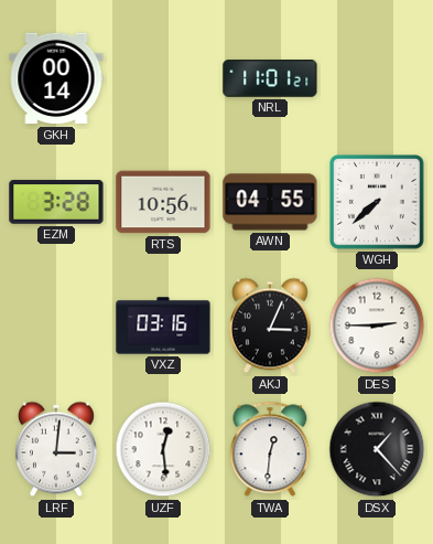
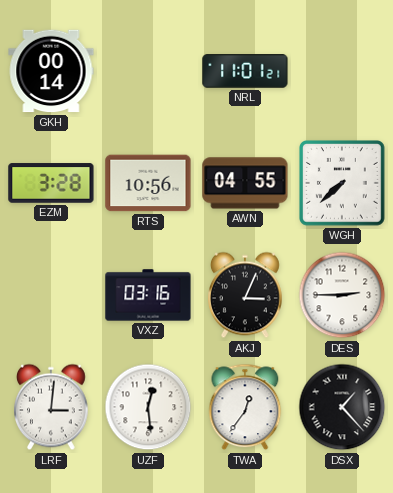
TWA: 12:31 -> 12:36 (245, 407)
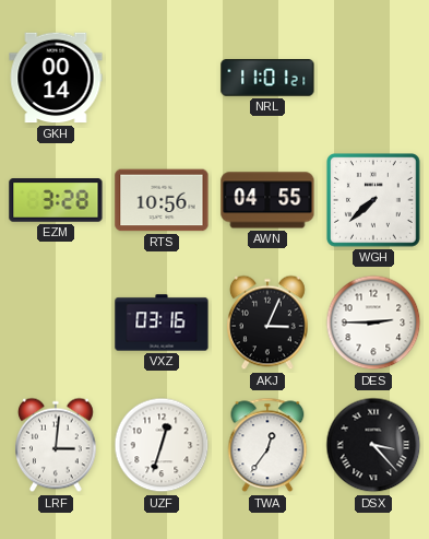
UZF: 12:29 -> 12:33 (162, 445)
DSX: 1:23 -> 3:23 (373, 445)
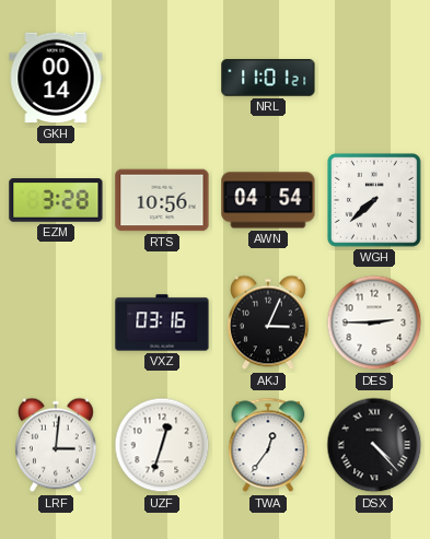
AWN: 04:55 -> 04:54 (268, 200)
DSX: 3:23 -> 4:23 (374, 445)
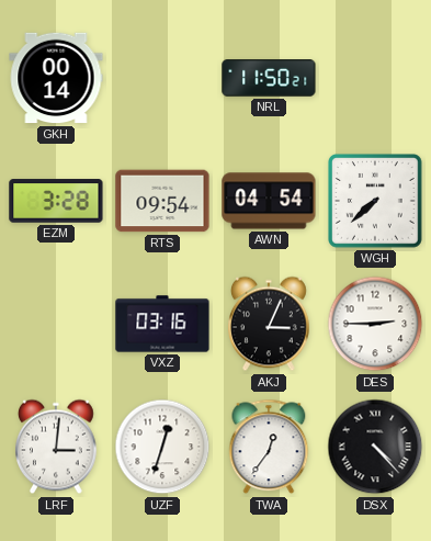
NRL: 11:01 -> 11:50 (269, 78)
RTS: 10:56 -> 09:54 (162, 201)
